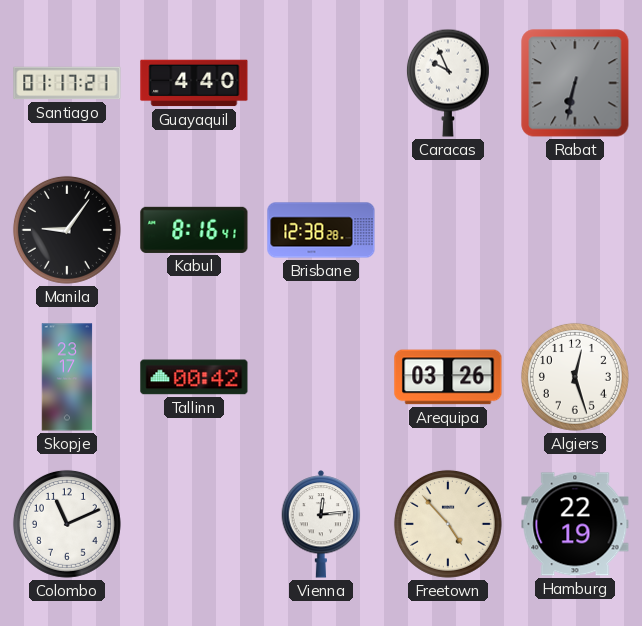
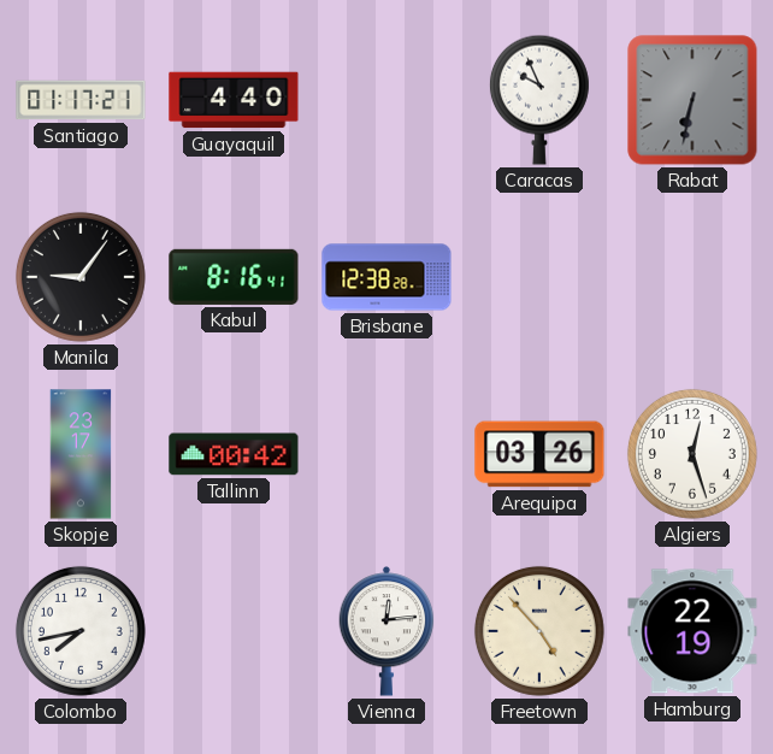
Colombo: 11:11 -> 7:43 (81, 631)
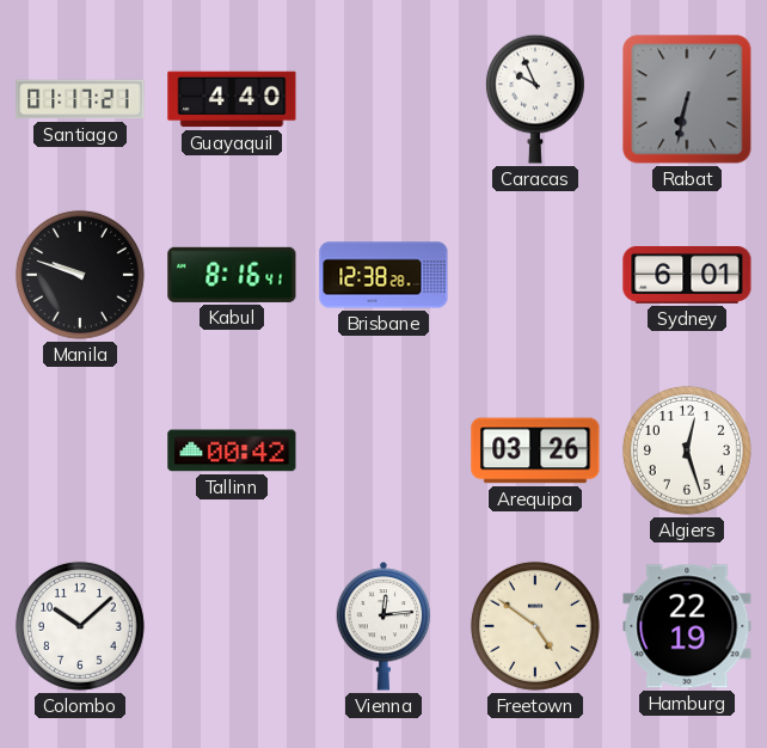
Manila: 9:06 -> 9:48 (80, 275)
Sydney: none -> 6:01 (687, 275)
Skopje: 23:17 -> none (81, 454)
Colombo: 7:43 -> 10:08 (80, 626)
Freetown: 4:53 -> 4:51 (535, 626)
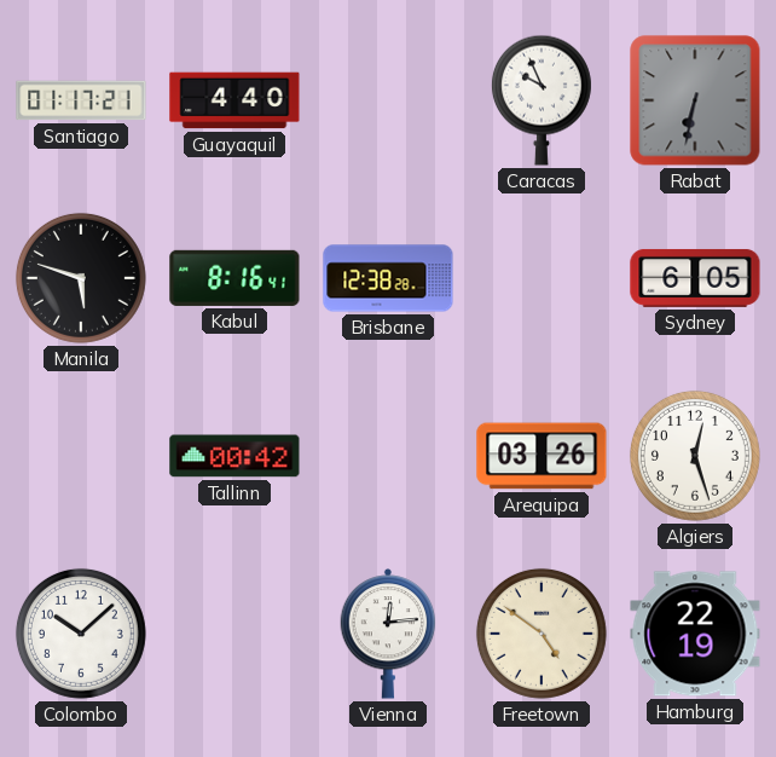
Manila: 9:48 -> 5:48 (81, 278)
Sydney: 6:01 -> 6:05 (695, 278)
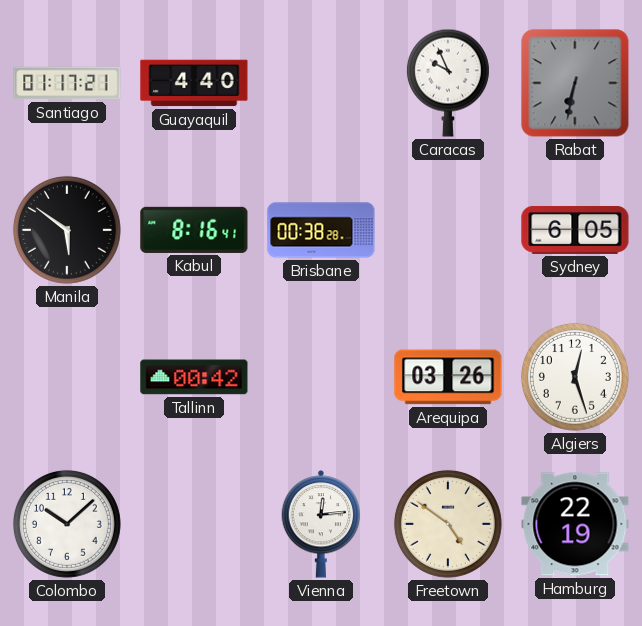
Manila: 5:48 -> 5:51 (67, 230)
Brisbane: 12:38 -> 00:38 (321, 230)
